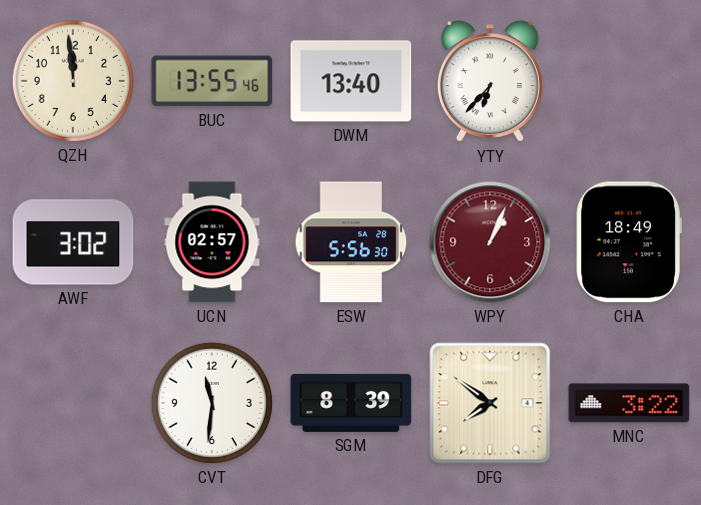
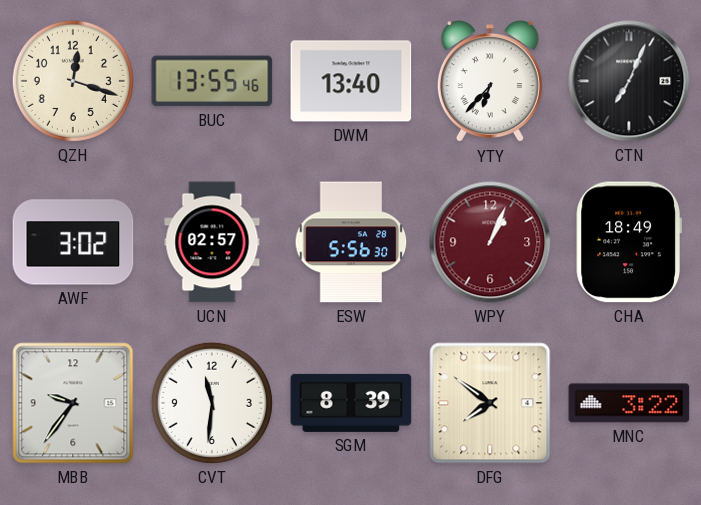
QZH: 11:59 -> 12:18 (73, 81)
CTN: none -> 7:04 (629, 81)
MBB: none -> 9:36 (73, 403)
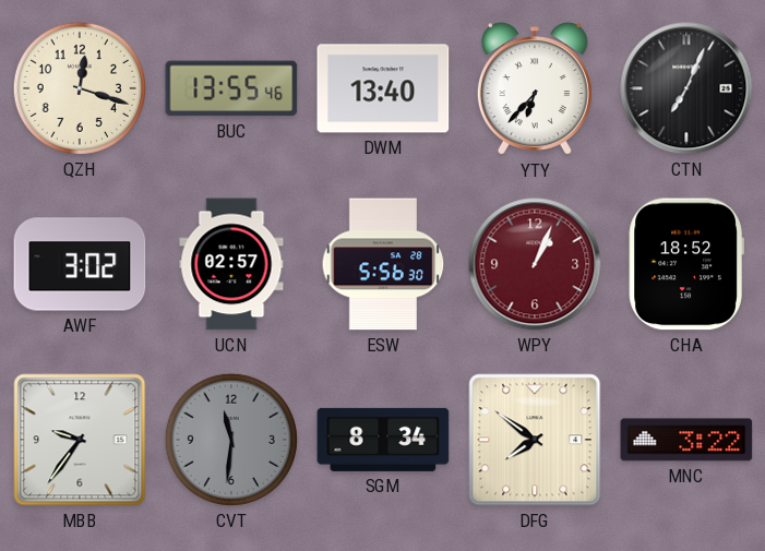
CHA: 18:49 -> 18:52 (686, 264)
CVT dial: white -> grey (231, 440)
SGM: 8:39 -> 8:34 (383, 440)
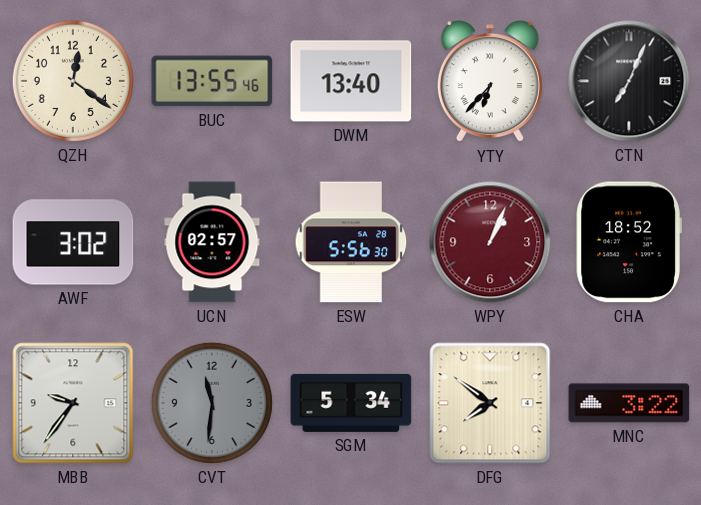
QZH: 12:18 -> 12:21 (73, 81)
SGM: 8:34 -> 5:34 (351, 403)
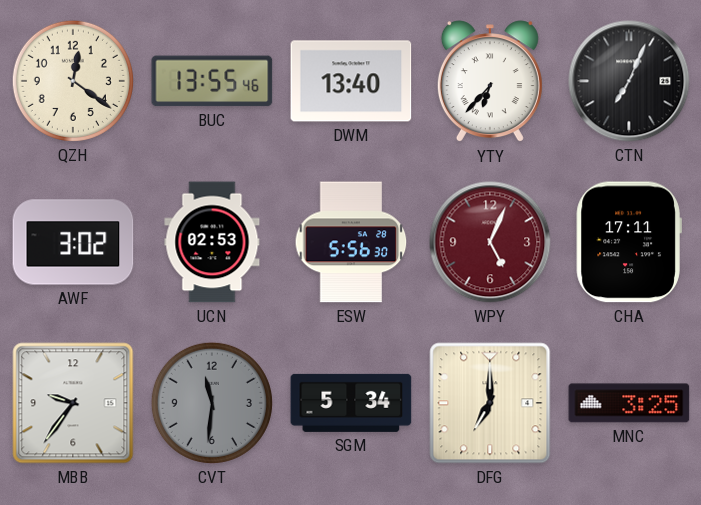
UCN: 02:57 -> 02:53 (212, 242)
WPY: 1:04 -> 5:04 (490, 242)
CHA: 18:52 -> 17:11 (629, 242)
DFG: 7:51 -> 7:00 (490, 403)
MNC: 3:22 -> 3:25 (629, 403)
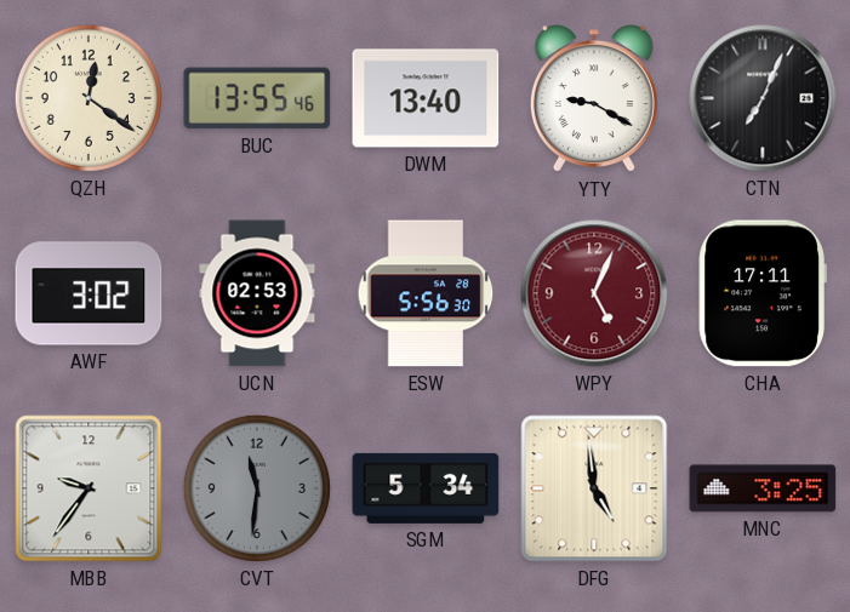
YTY: 6:37 -> 9:20 (594, 99)
DFG: 7:00 -> 4:59 (594, 488)
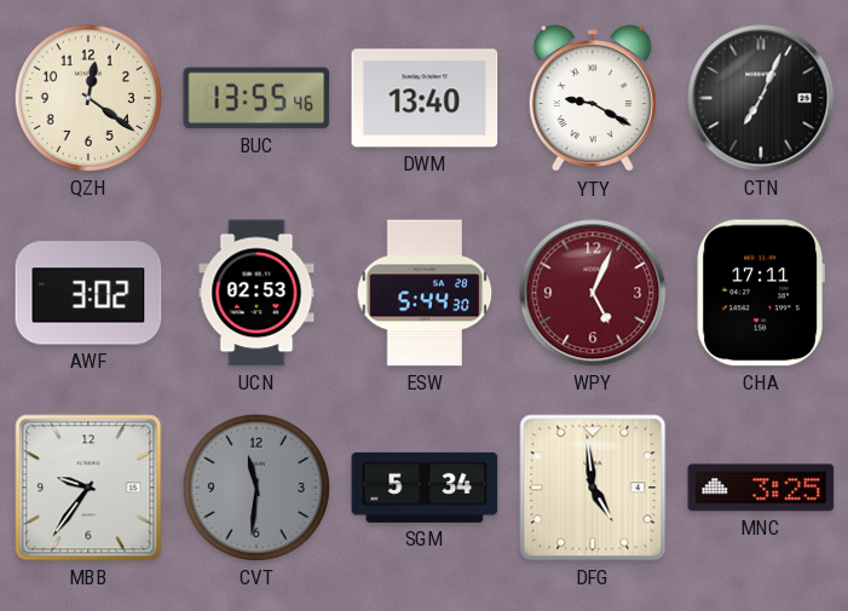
ESW: 5:56 -> 5:44 (425, 293)
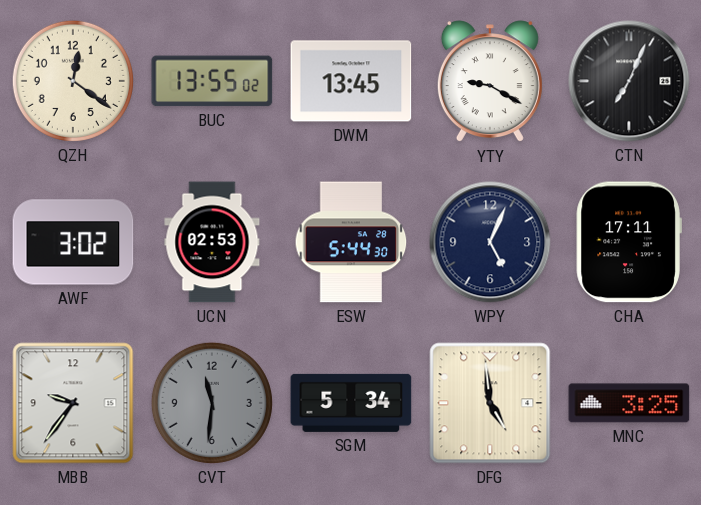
BUC: 13:55:46 -> 13:55:02 (212, 81)
DWM: 13:40 -> 13:45 (351, 81)
WPY dial: burgundy -> navy (490, 242)
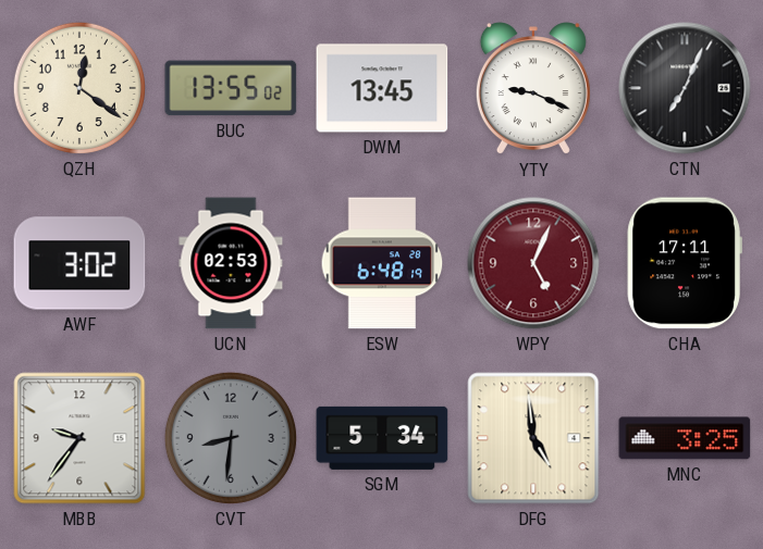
YTY: 9:20 -> 9:19 (533, 89)
ESW: 5:44 -> 6:48 (382, 263)
WPY dial: navy -> burgundy (533, 263)
CVT: 11:31 -> 8:31 (231, 438)
